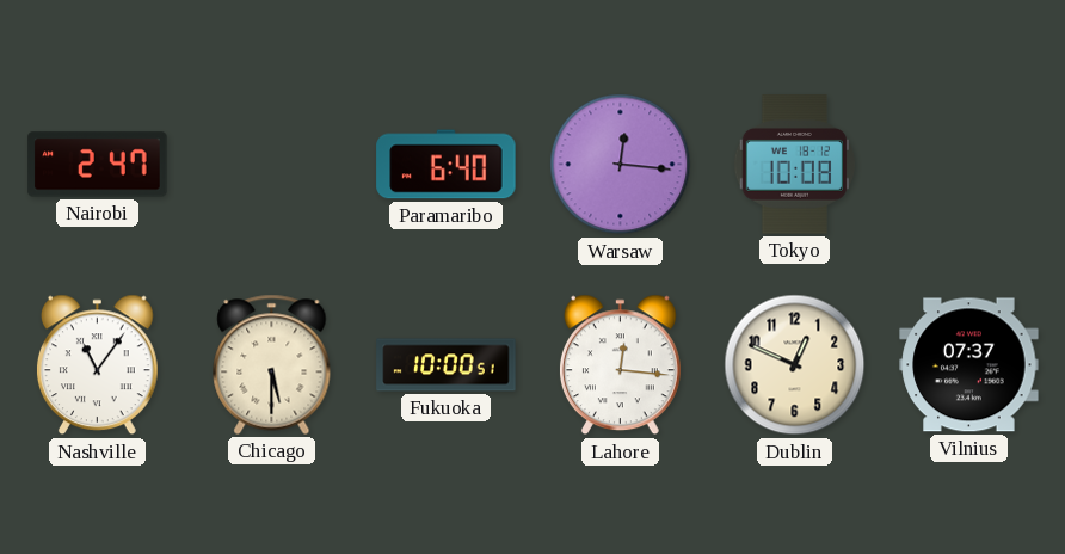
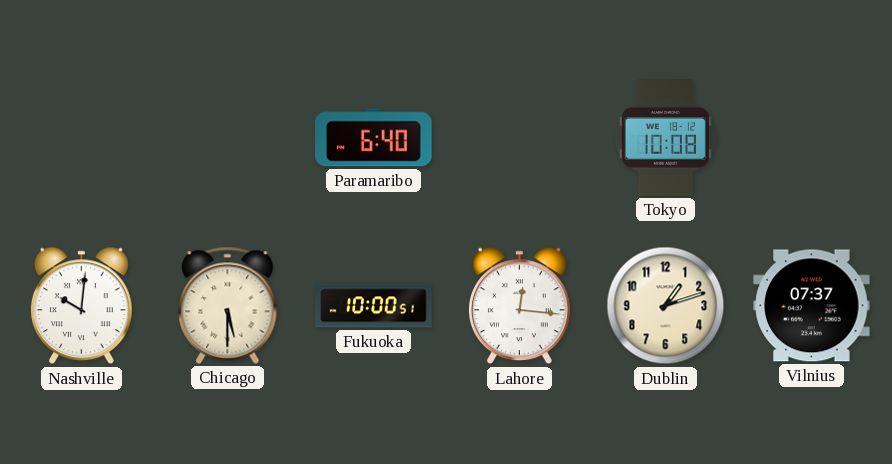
Nairobi: 2:47 -> none (98, 165)
Warsaw: 12:16 -> none (621, 165)
Nashville: 11:06 -> 10:01 (82, 306)
Dublin: 12:49 -> 1:12 (666, 306)
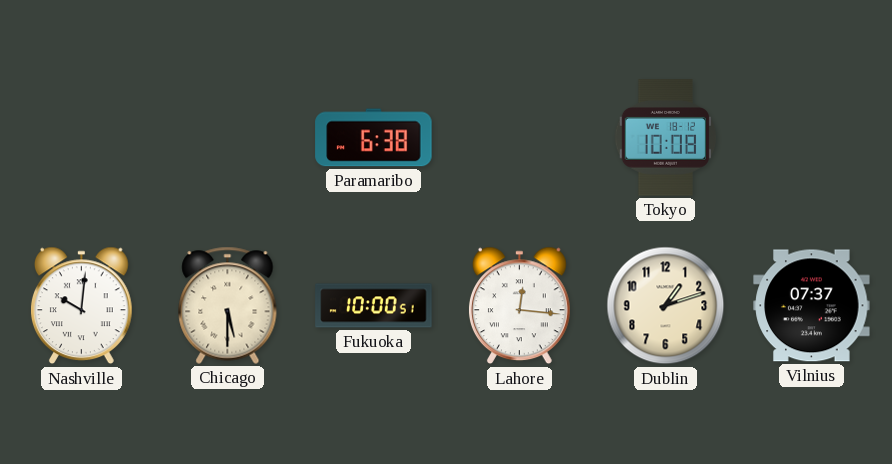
Paramaribo: 6:40 -> 6:38 (374, 138)
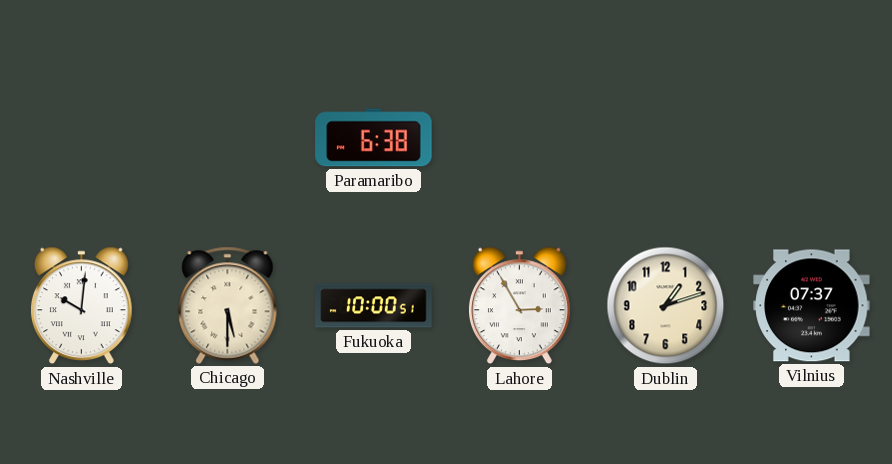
Tokyo: 10:08 -> none (665, 138)
Lahore: 12:16 -> 2:55 (520, 306)
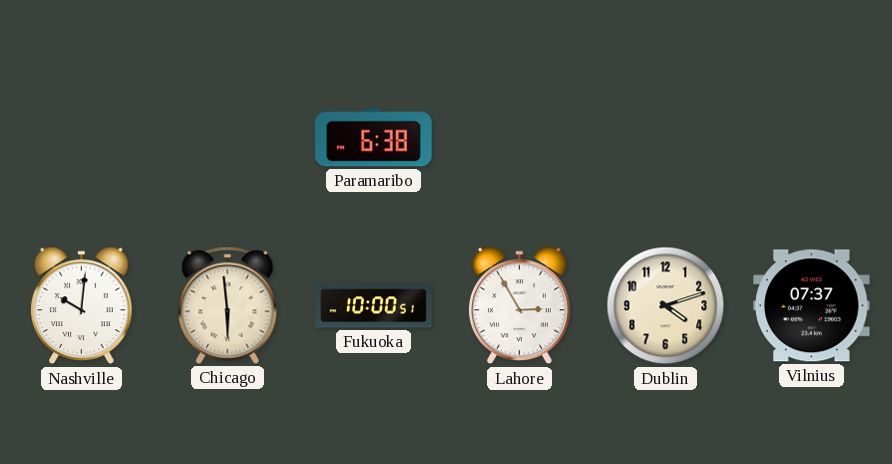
Chicago: 5:30 -> 5:59 (228, 305)
Dublin: 1:12 -> 4:12 (666, 306)
